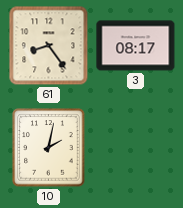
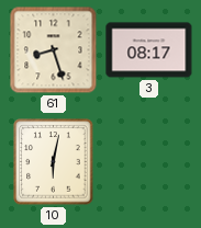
61: 8:24 -> 8:27 (54, 50)
10: 2:02 -> 6:02 (54, 162)
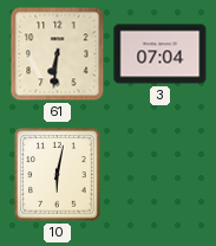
61: 8:27 -> 6:31 (58, 54)
3: 08:17 -> 07:04 (161, 54)
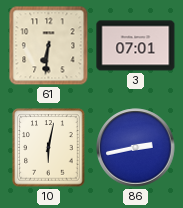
3: 07:04 -> 07:01 (136, 46)
86: none -> 2:43 (136, 148)
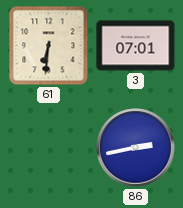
10: 6:02 -> none (49, 148)
